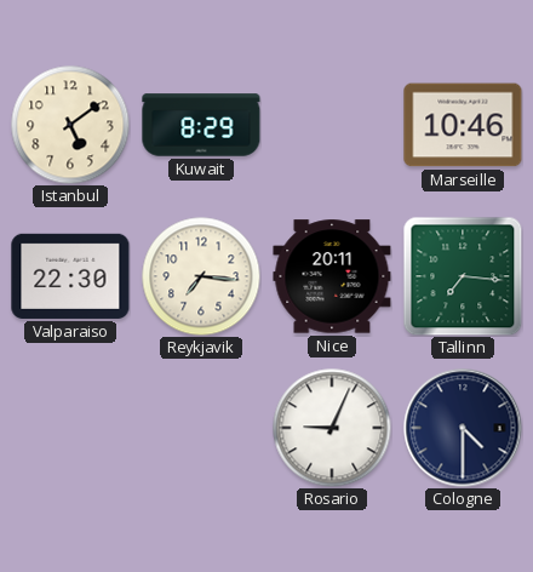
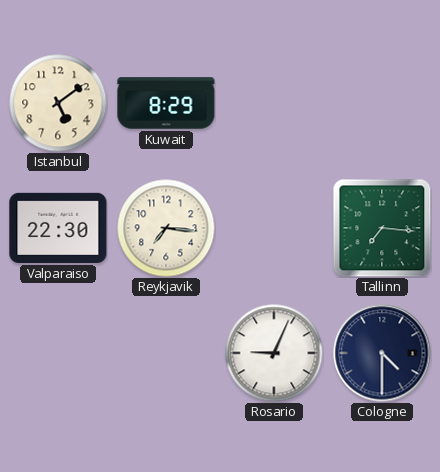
Marseille: 10:46 -> none (463, 125)
Nice: 20:11 -> none (332, 276)
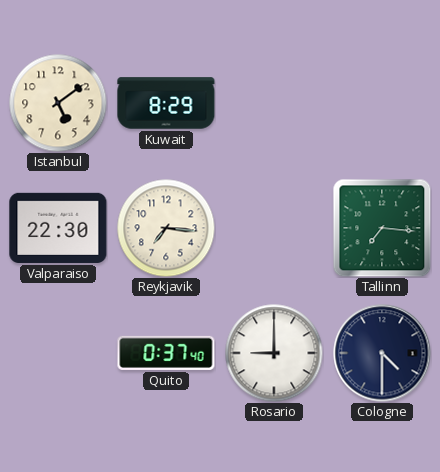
Quito: none -> 0:37 (166, 353)
Rosario: 9:04 -> 9:00 (274, 353)
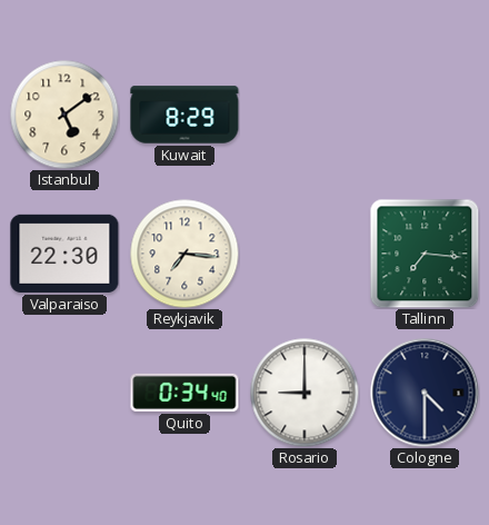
Quito: 0:37 -> 0:34 (184, 393)
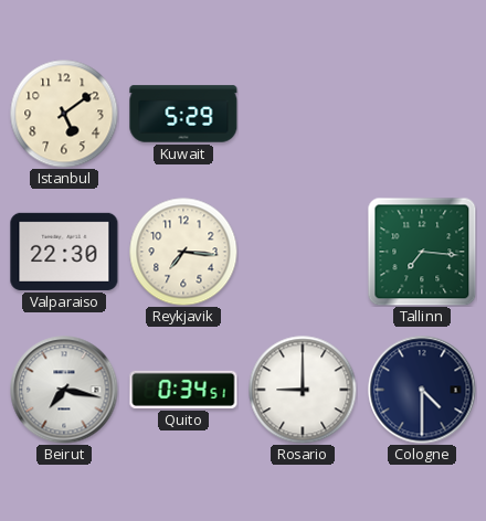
Kuwait: 8:29 -> 5:29 (183, 114)
Beirut: none -> 7:17 (64, 390)
Quito: 0:34:40 -> 0:34:51 (183, 390)
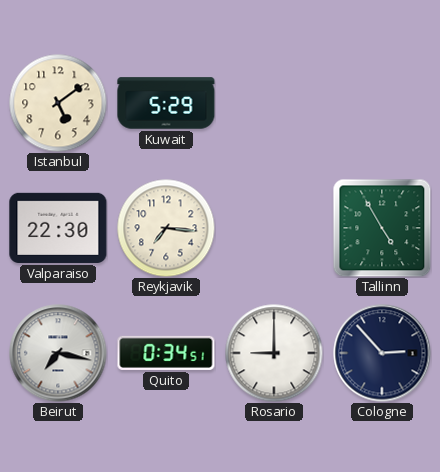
Tallinn: 7:16 -> 4:55 (382, 228)
Cologne: 4:30 -> 2:53 (382, 353)
